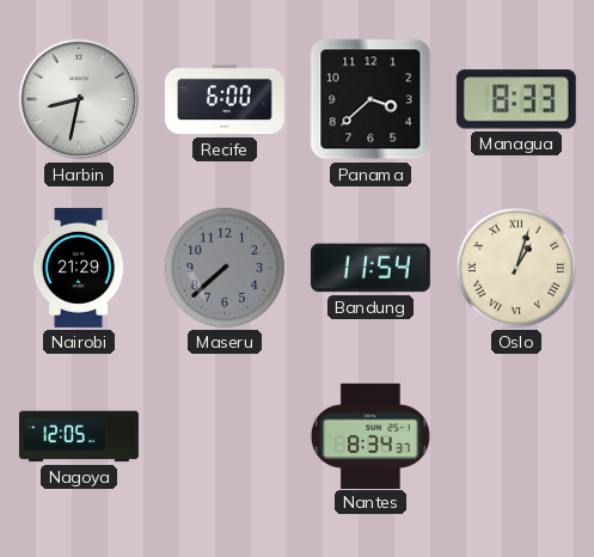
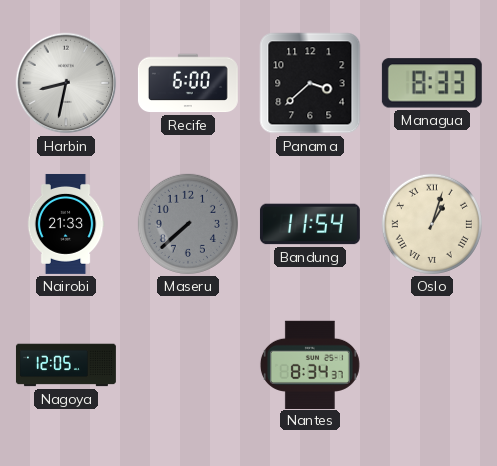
Nairobi: 21:29 -> 21:33 (66, 224)
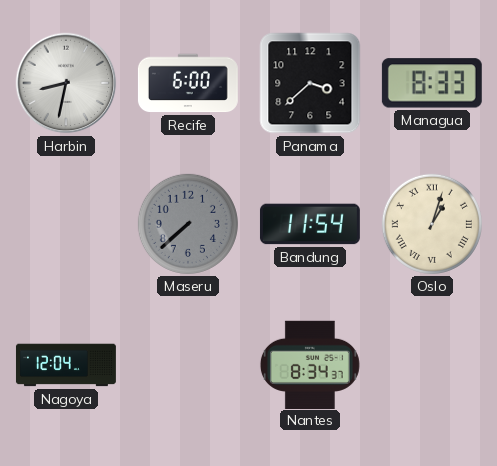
Nairobi: 21:33 -> none (66, 224)
Nagoya: 12:05 -> 12:04 (66, 365)
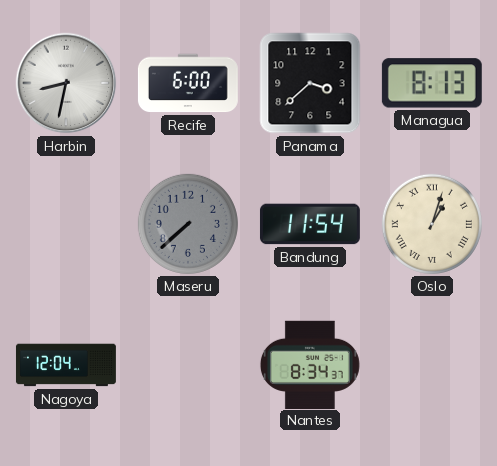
Managua: 8:33 -> 8:13 (432, 83)
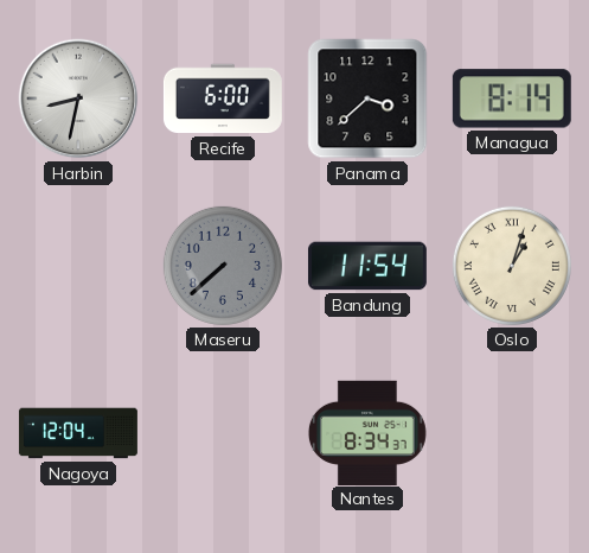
Managua: 8:13 -> 8:14 (512, 98)
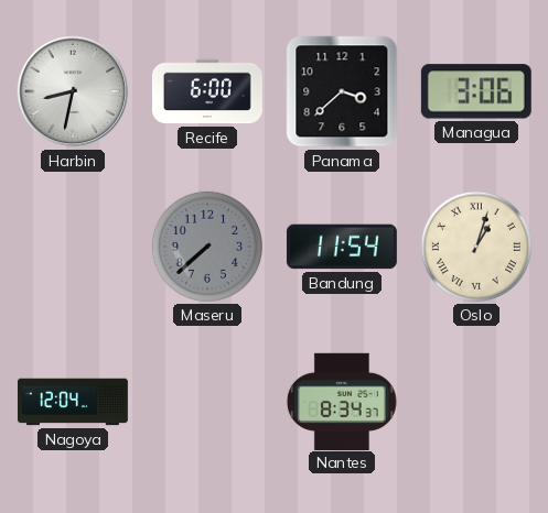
Managua: 8:14 -> 3:06 (476, 91)
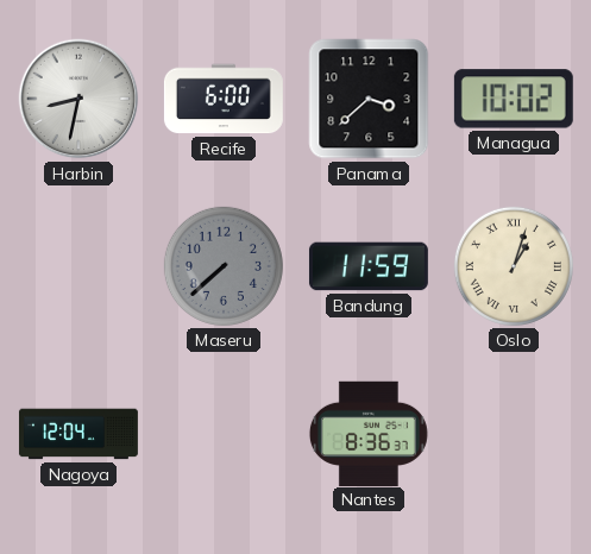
Managua: 3:06 -> 10:02 (514, 99)
Bandung: 11:54 -> 11:59 (369, 266)
Nantes: 8:34 -> 8:36 (369, 433)
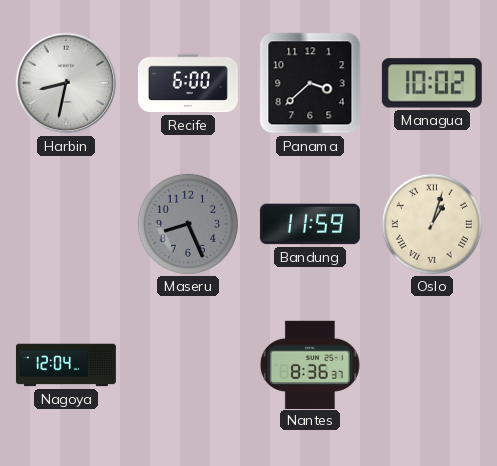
Maseru: 7:38 -> 8:26 (188, 224)
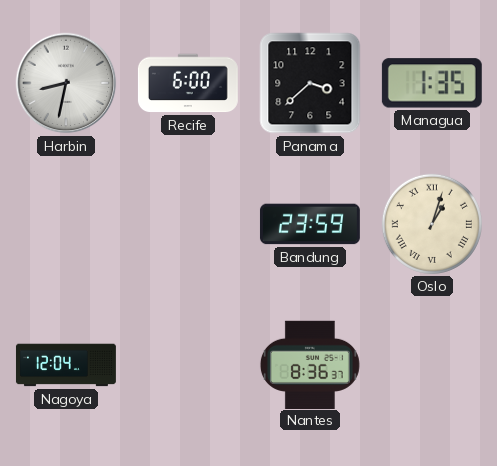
Managua: 10:02 -> 1:35 (432, 83)
Maseru: 8:26 -> none (188, 224)
Bandung: 11:59 -> 23:59 (310, 224)
